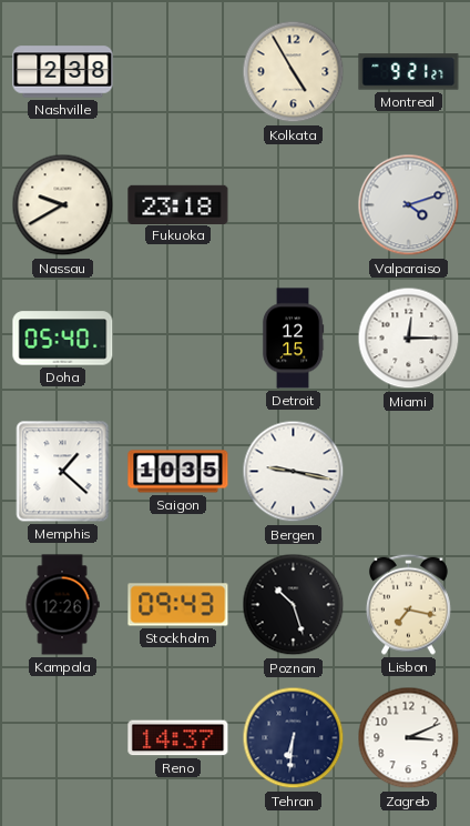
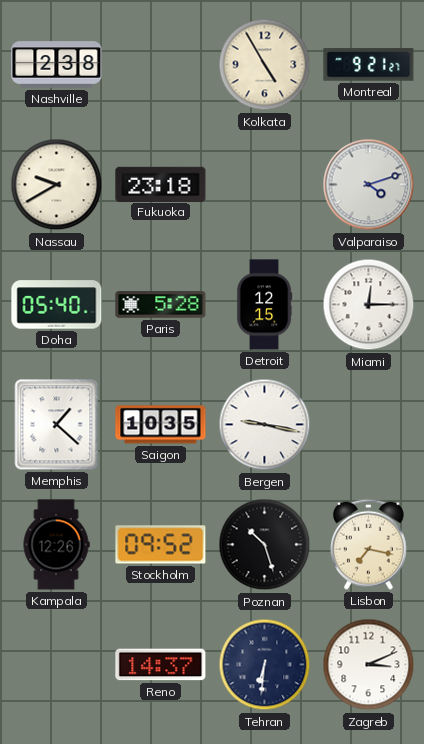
Paris: none -> 5:28 (161, 305)
Stockholm: 09:43 -> 09:52 (161, 545)
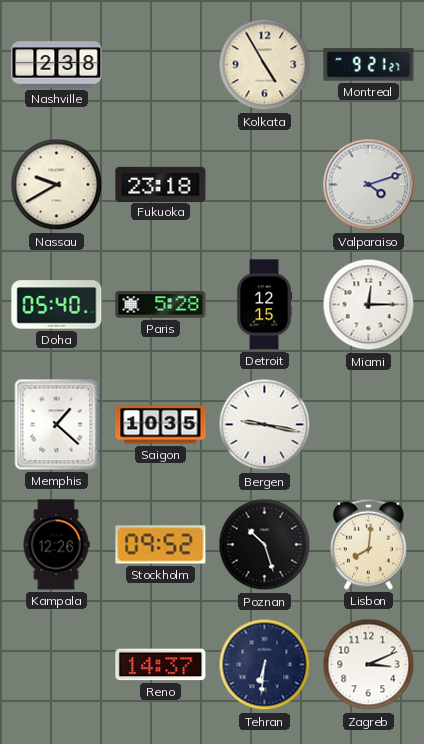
Lisbon: 7:17 -> 8:01 (368, 544)
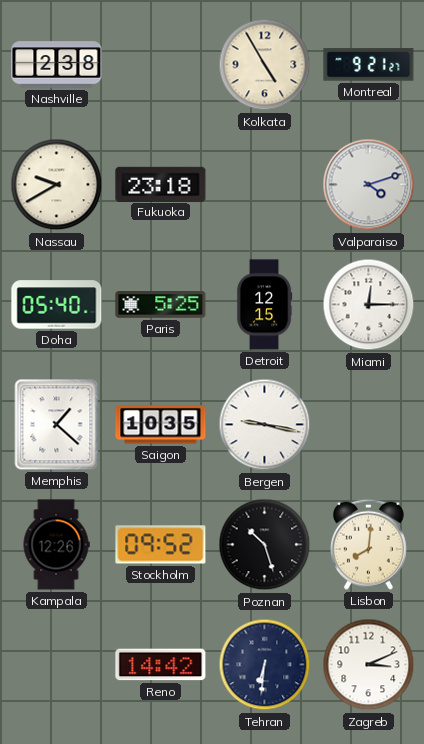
Paris: 5:28 -> 5:25 (161, 305)
Reno: 14:37 -> 14:42 (161, 665)
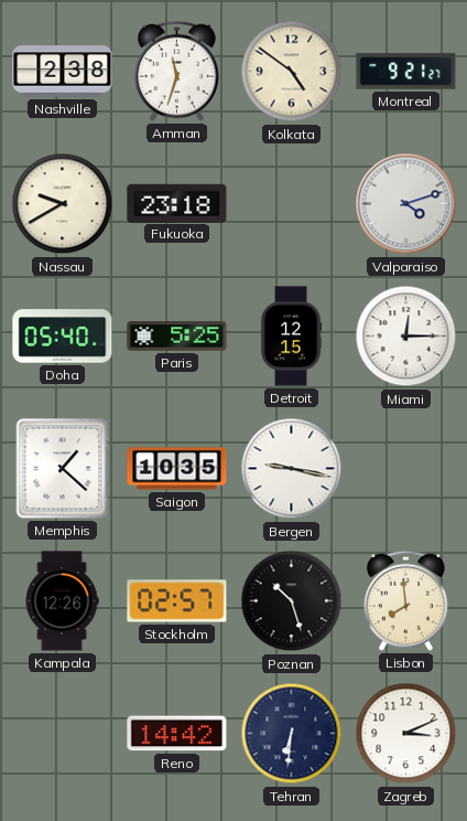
Amman: none -> 11:33 (176, 71)
Kolkata: 4:55 -> 4:51 (292, 72)
Stockholm: 09:52 -> 02:57 (177, 601)
Lisbon: 8:01 -> 7:59 (405, 600)
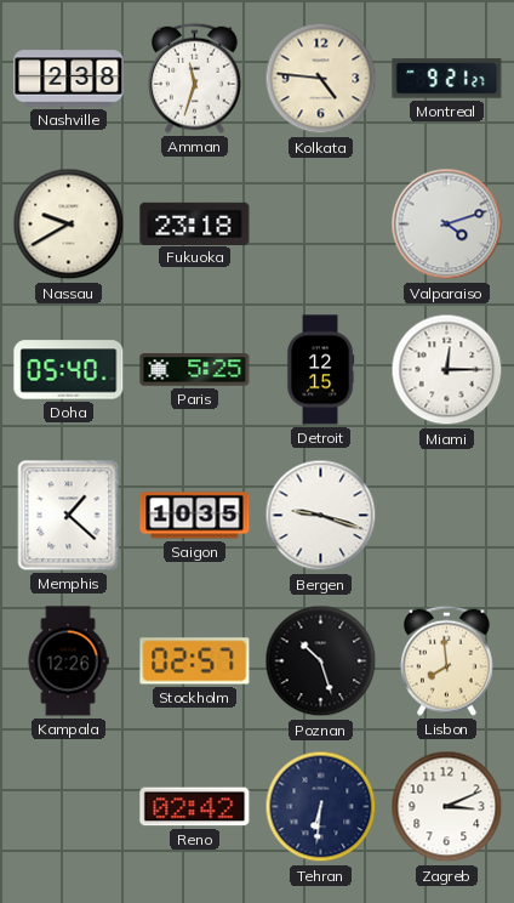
Kolkata: 4:51 -> 4:46 (321, 79)
Bergen: 9:17 -> 9:18 (321, 516)
Reno: 14:42 -> 02:42 (195, 807)
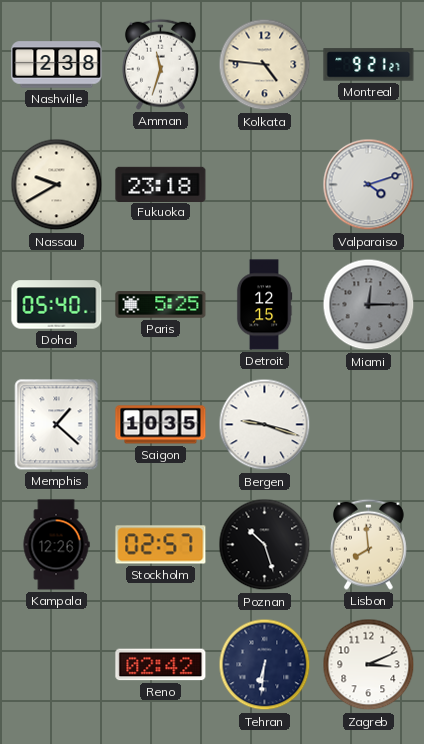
Miami dial: white -> grey (369, 305)
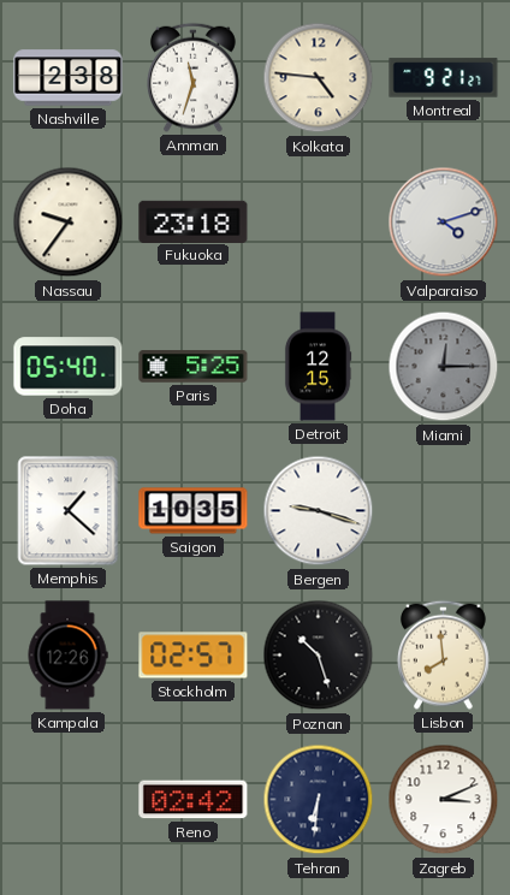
Nassau: 9:40 -> 9:36 (69, 223)
